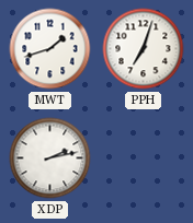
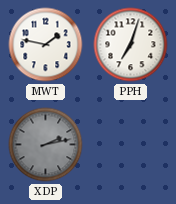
MWT: 1:42 -> 1:47 (46, 45)
XDP dial: white -> grey (46, 145)
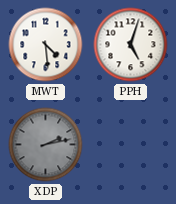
MWT: 1:47 -> 4:29 (46, 45)
PPH: 7:03 -> 5:03 (131, 45)
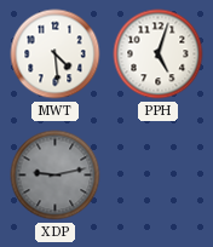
XDP: 2:13 -> 9:13 (56, 176)
